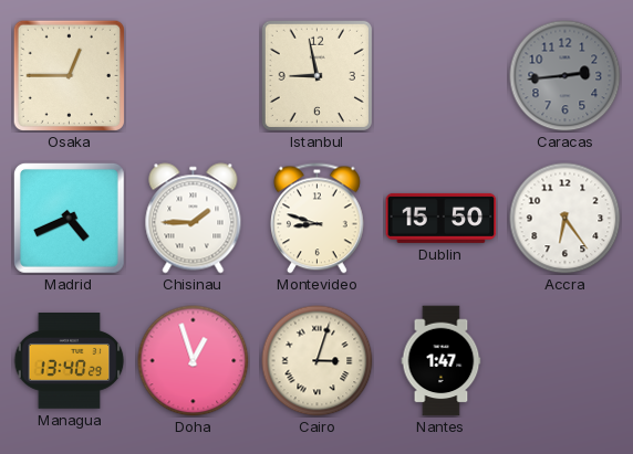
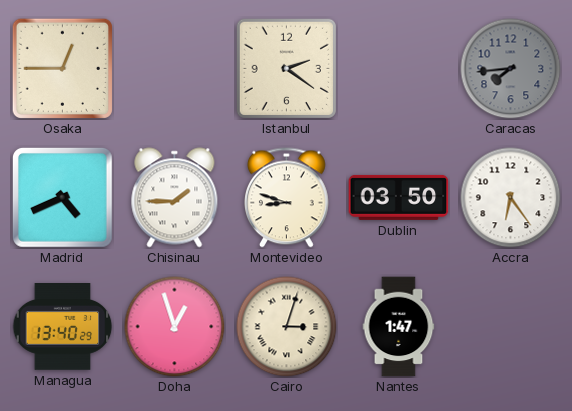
Istanbul: 8:58 -> 2:21 (286, 68)
Caracas: 2:44 -> 7:44 (511, 69)
Dublin: 15:50 -> 03:50 (399, 197)
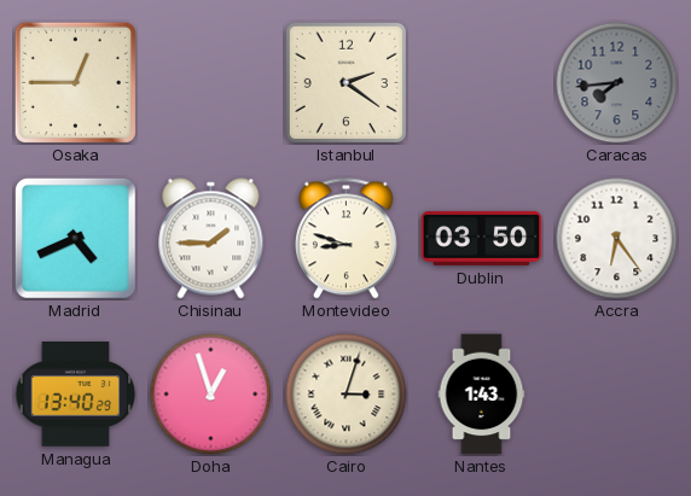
Nantes: 1:47 -> 1:43 (482, 395)
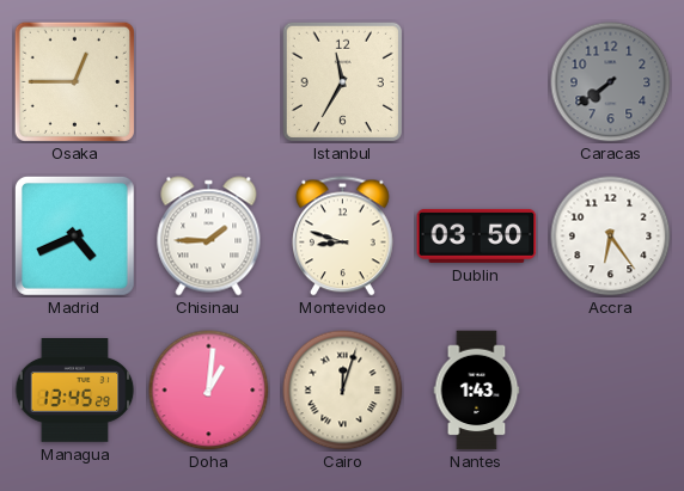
Istanbul: 2:21 -> 11:35 (342, 81)
Caracas: 7:44 -> 7:39 (611, 82)
Managua: 13:40 -> 13:45 (75, 391)
Doha: 12:57 -> 1:01 (209, 391)
Cairo: 3:03 -> 12:03 (343, 391)
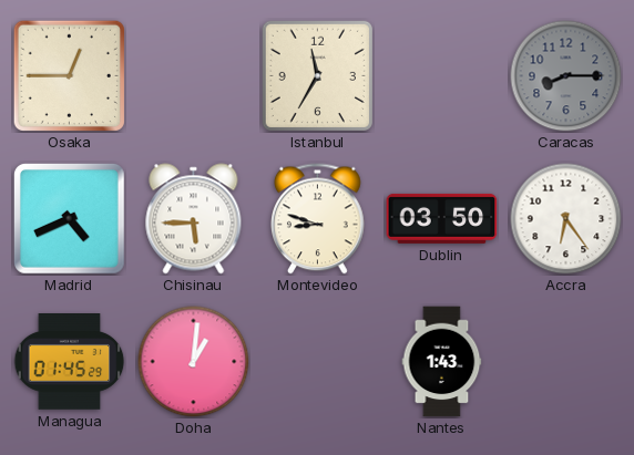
Caracas: 7:39 -> 8:15 (566, 76)
Chisinau: 1:45 -> 5:45 (194, 219)
Managua: 13:45 -> 01:45 (70, 362)
Cairo: 12:03 -> none (343, 391)
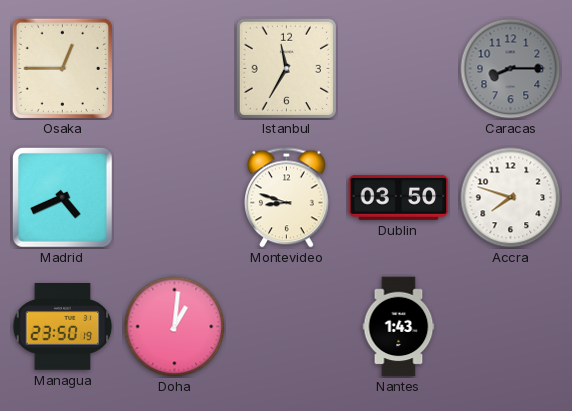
Chisinau: 5:45 -> none (194, 219)
Accra: 6:24 -> 7:48 (511, 198)
Managua: 01:45 -> 23:50 (63, 327)
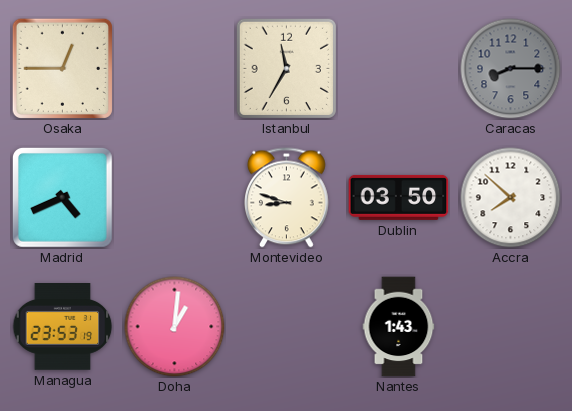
Accra: 7:48 -> 7:52 (511, 198)
Managua: 23:50 -> 23:53 (63, 327)
